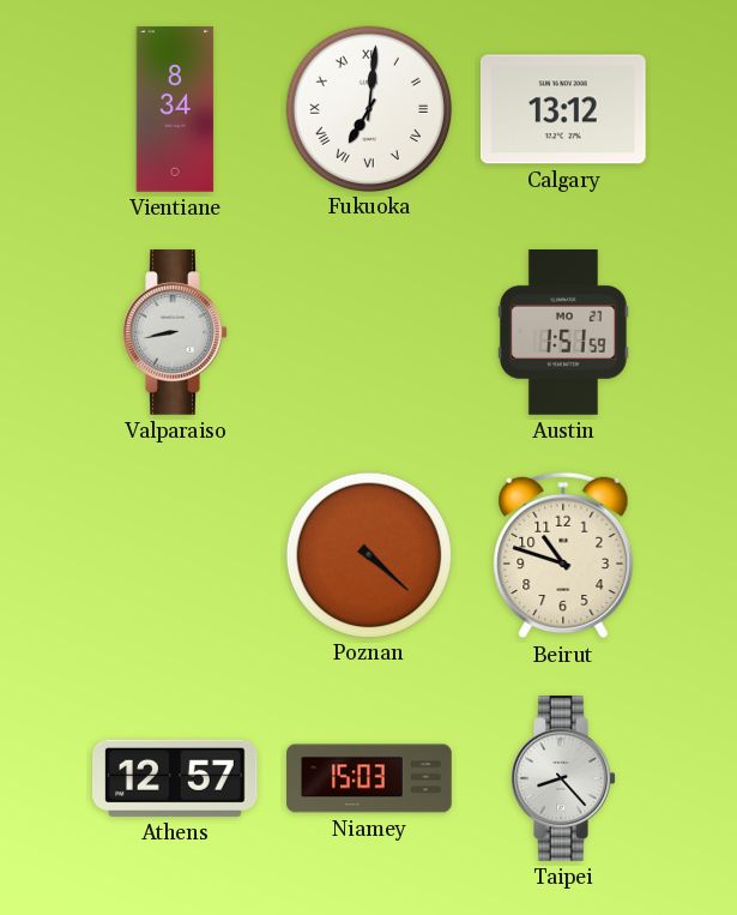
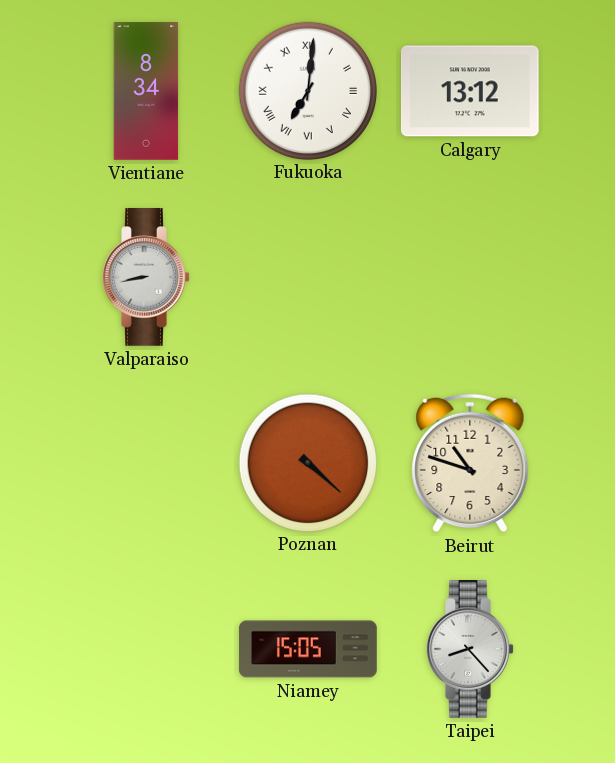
Austin: 1:51 -> none (563, 333)
Athens: 12:57 -> none (176, 778)
Niamey: 15:03 -> 15:05 (308, 649)
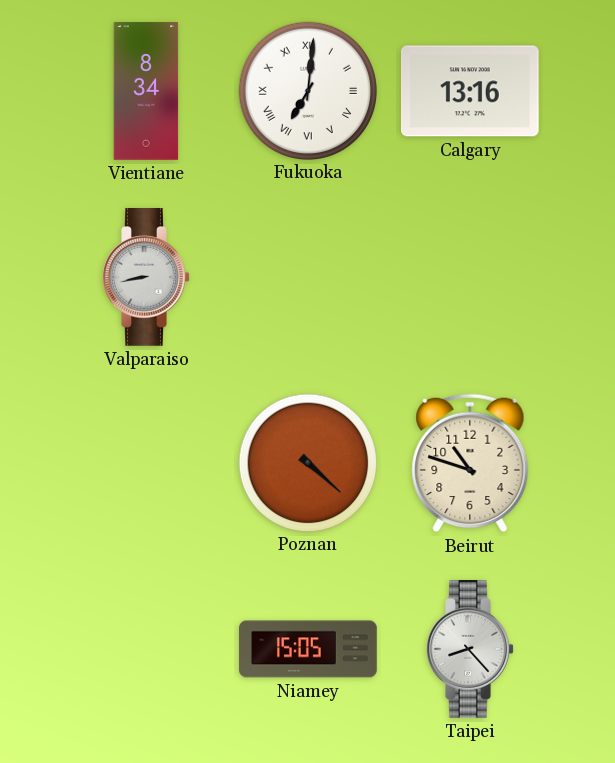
Calgary: 13:12 -> 13:16 (470, 91)
